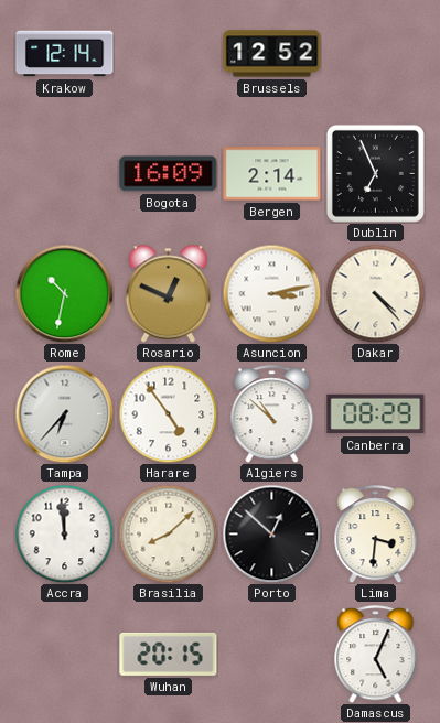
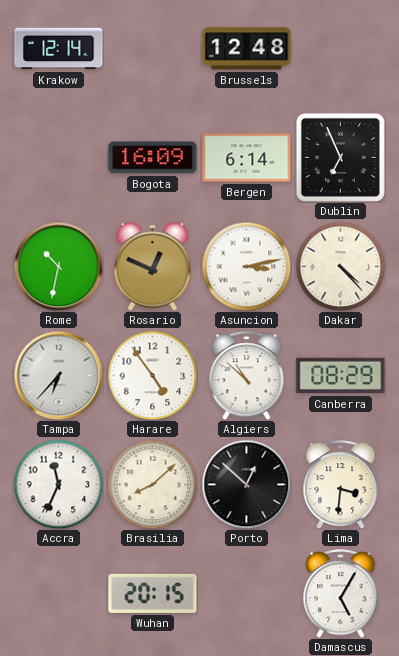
Brussels: 12:52 -> 12:48 (247, 49)
Bergen: 2:14 -> 6:14 (247, 158)
Accra: 11:59 -> 11:34 (58, 484)
Damascus: 5:04 -> 5:05 (341, 594)
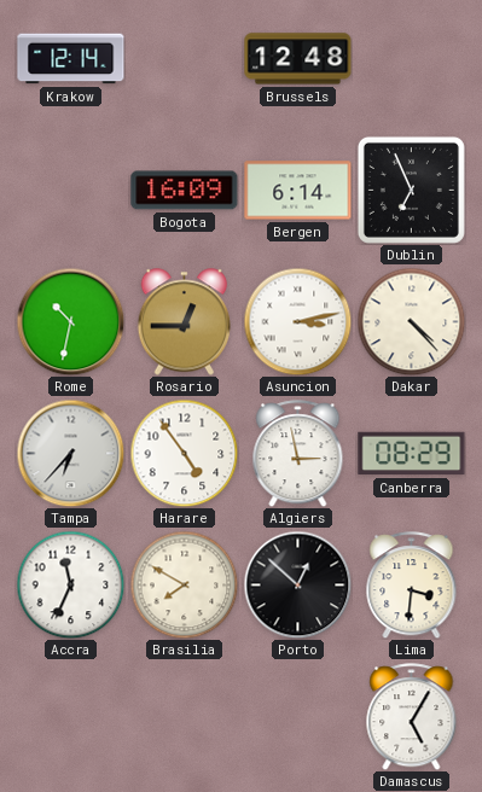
Rosario: 12:49 -> 12:45 (185, 322)
Algiers: 10:52 -> 2:58 (298, 454)
Brasilia: 8:08 -> 7:50 (184, 584)
Wuhan: 20:15 -> none (153, 593)
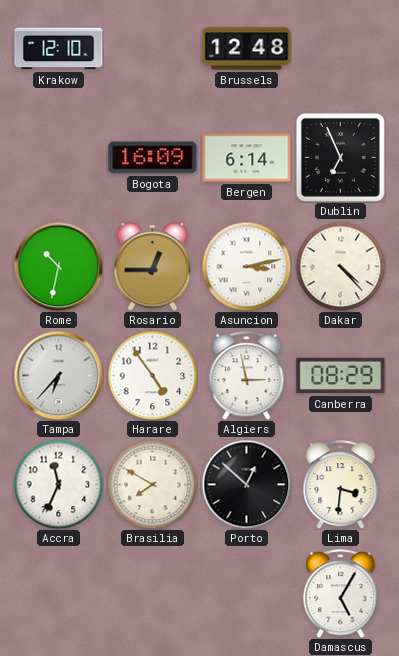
Krakow: 12:14 -> 12:10 (59, 49)
